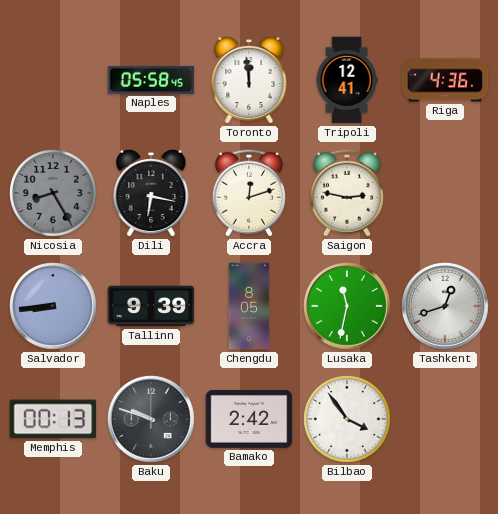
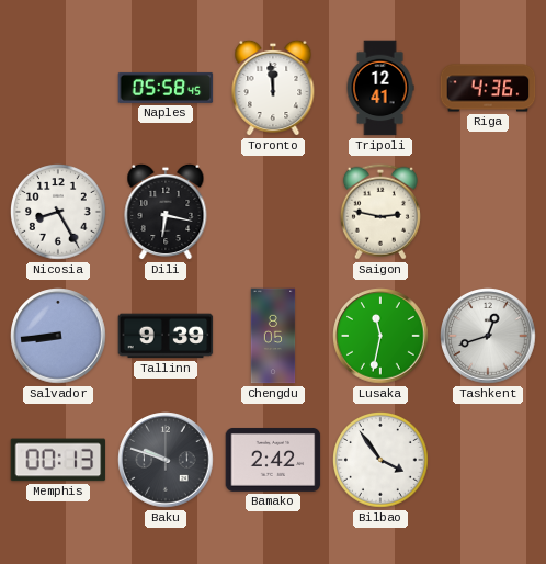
Nicosia dial: grey -> white (58, 212)
Accra: 12:12 -> none (249, 193)
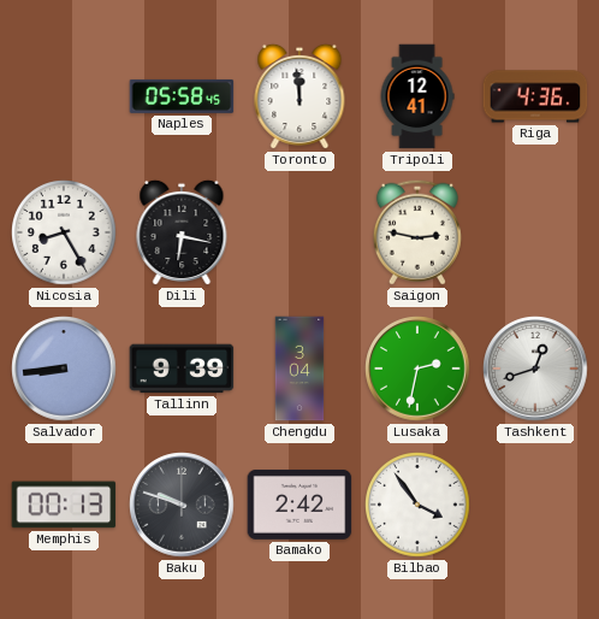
Chengdu: 8:05 -> 3:04 (299, 369)
Lusaka: 11:32 -> 2:32 (417, 369)
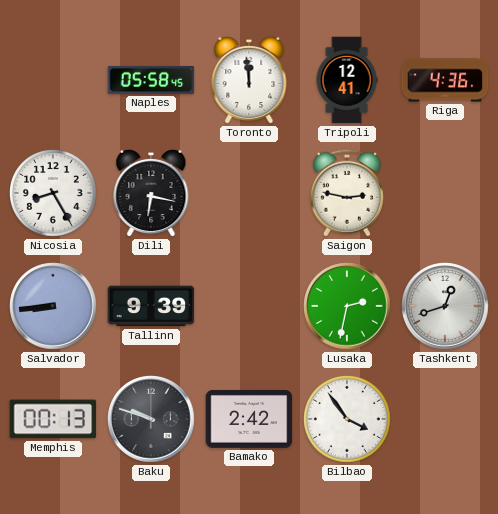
Chengdu: 3:04 -> none (299, 369)
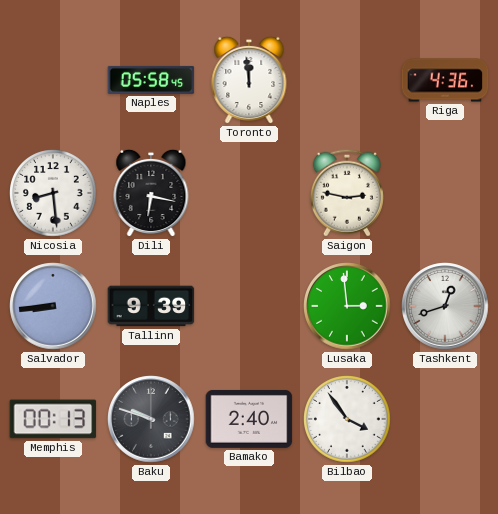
Tripoli: 12:41 -> none (347, 80)
Nicosia: 8:25 -> 8:29 (53, 193)
Lusaka: 2:32 -> 2:59 (347, 306)
Bamako: 2:42 -> 2:40 (249, 419)
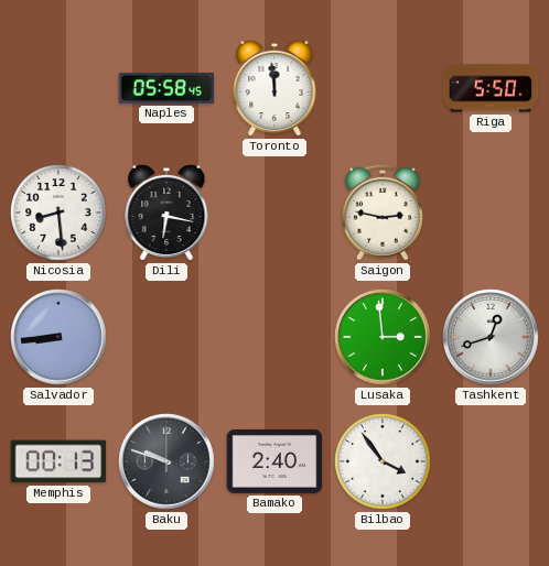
Riga: 4:36 -> 5:50 (491, 88)
Tallinn: 9:39 -> none (151, 306)
